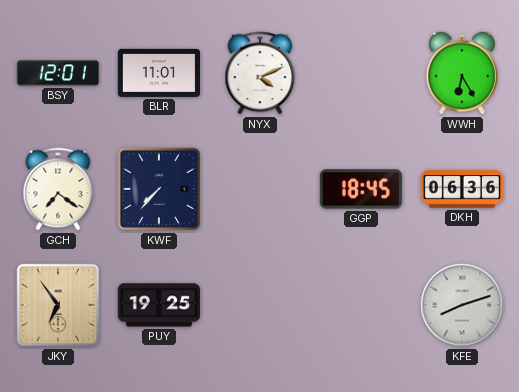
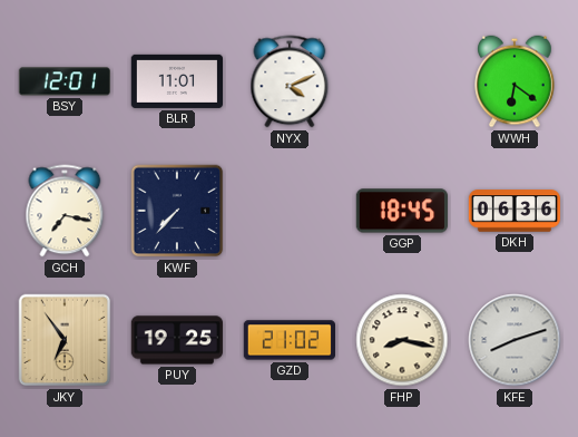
WWH: 6:25 -> 6:21 (515, 81)
GCH: 7:21 -> 7:17 (65, 211)
GZD: none -> 21:02 (288, 340)
FHP: none -> 8:17 (402, 340)
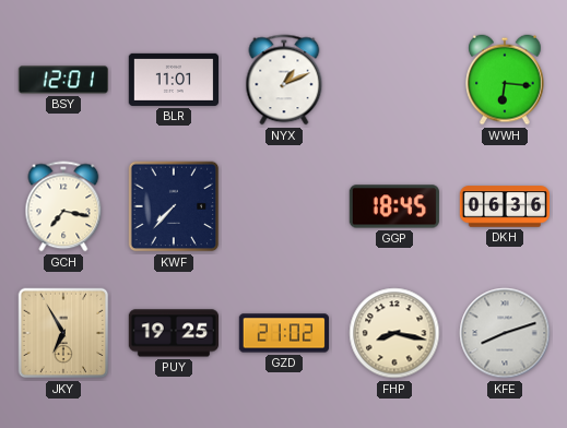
NYX: 4:11 -> 1:11 (284, 80)
WWH: 6:21 -> 6:16 (505, 80)
JKY: 6:54 -> 6:55 (63, 333)
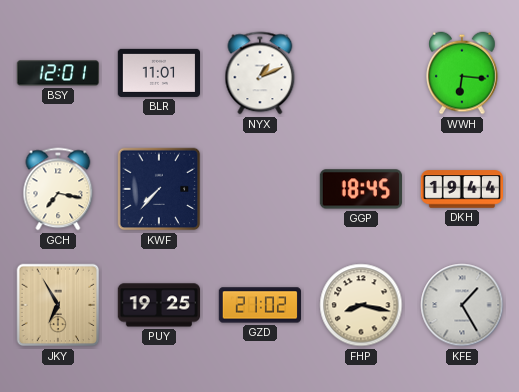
DKH: 06:36 -> 19:44 (461, 189)
KFE: 8:12 -> 1:25 (462, 305)
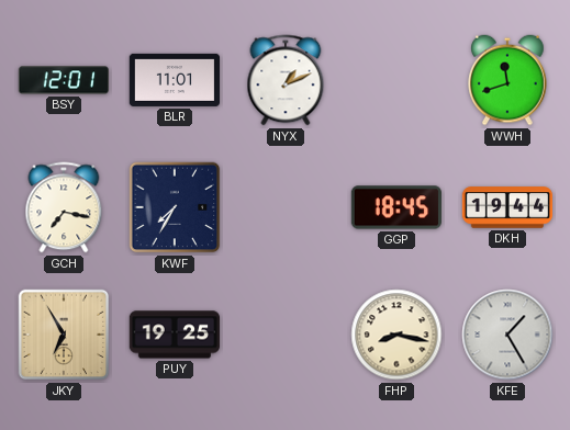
WWH: 6:16 -> 11:42 (507, 80)
KWF: 7:37 -> 7:35 (175, 207)
GZD: 21:02 -> none (259, 305)
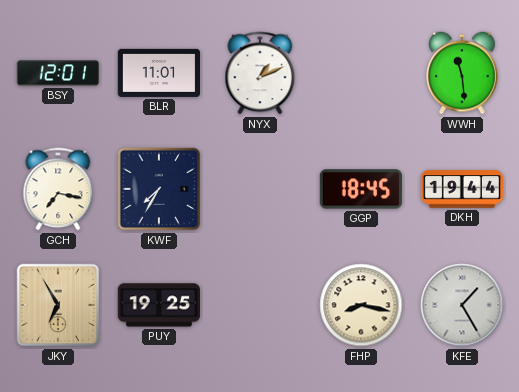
WWH: 11:42 -> 11:29 (462, 73)
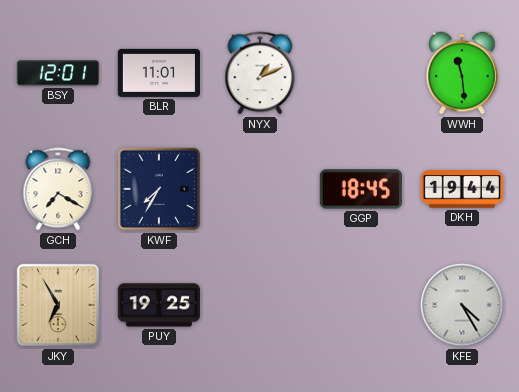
GCH: 7:17 -> 7:20 (58, 189)
FHP: 8:17 -> none (361, 305)
KFE: 1:25 -> 4:25 (462, 305)
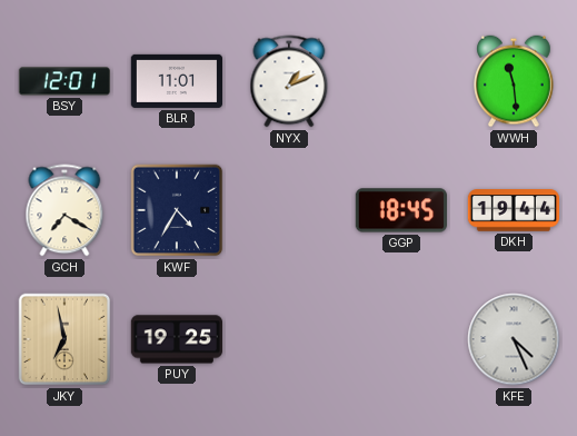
KWF: 7:35 -> 4:35 (177, 210)
JKY: 6:55 -> 6:58 (64, 339)
KFE: 4:25 -> 4:26 (514, 339)
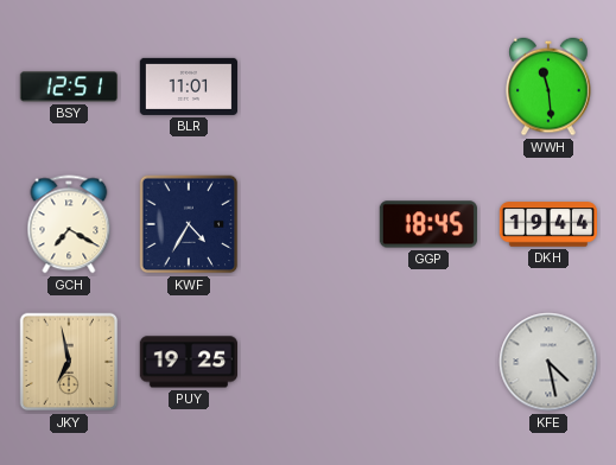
BSY: 12:01 -> 12:51 (69, 87)
NYX: 1:11 -> none (289, 81)
KFE: 4:26 -> 4:28 (548, 362)
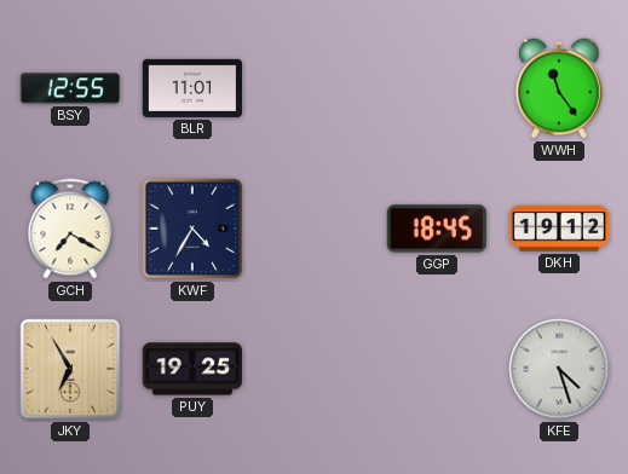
BSY: 12:51 -> 12:55 (70, 88)
WWH: 11:29 -> 11:24 (559, 88)
DKH: 19:44 -> 19:12 (558, 229)
JKY: 6:58 -> 6:55 (70, 369)
KFE: 4:28 -> 4:27 (559, 369)
